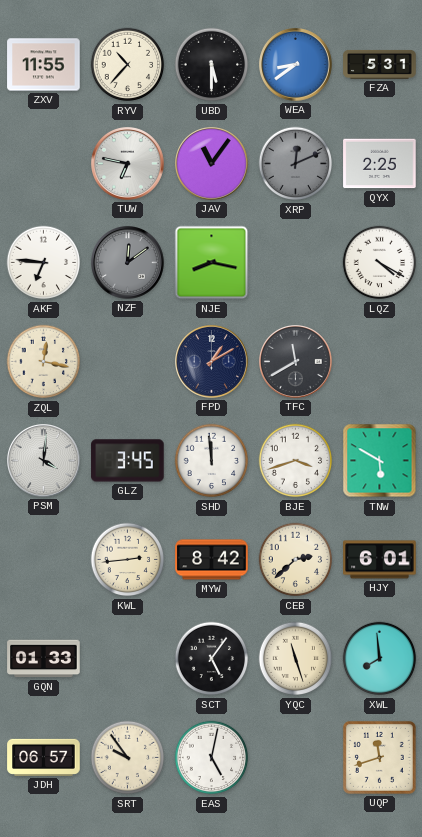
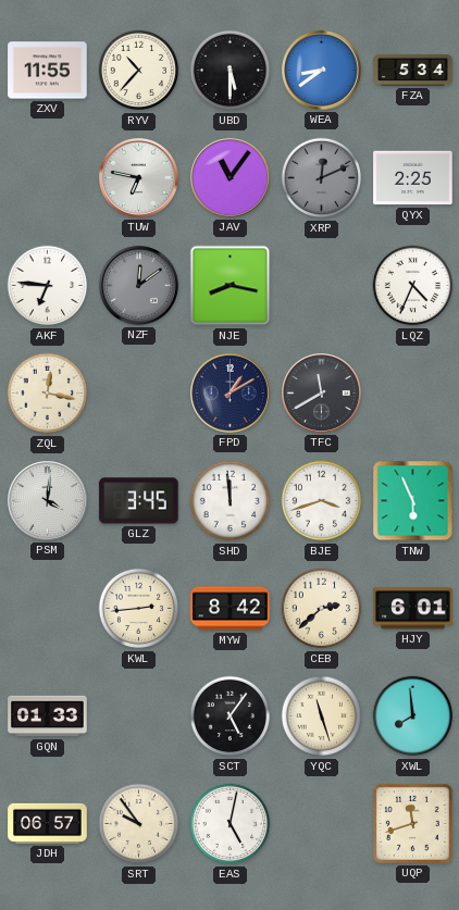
FZA: 5:31 -> 5:34 (413, 70)
LQZ: 4:20 -> 4:34 (413, 286)
TNW: 5:50 -> 5:56 (413, 501)
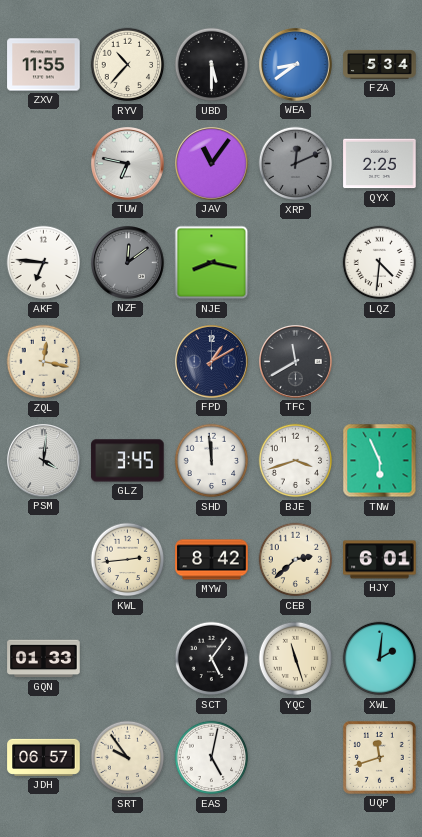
LQZ: 4:34 -> 4:31 (380, 263)
XWL: 7:59 -> 2:01 (380, 659)
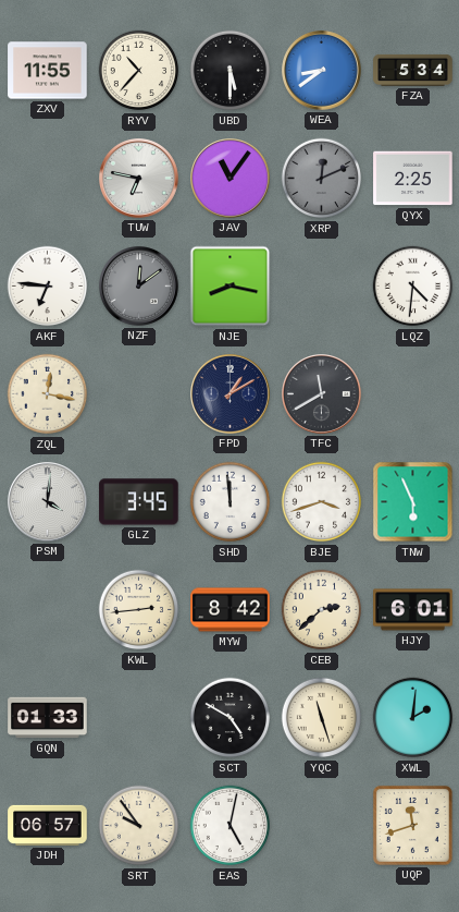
SCT: 5:06 -> 4:50 (231, 718)
